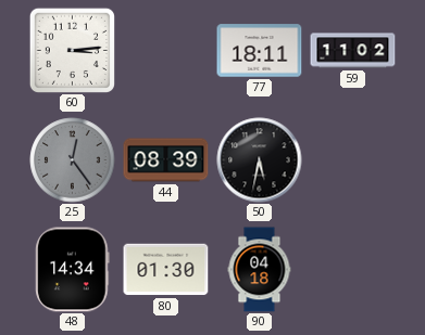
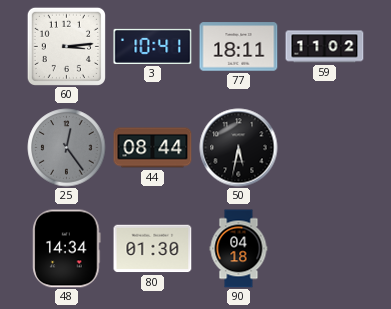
3: none -> 10:41 (153, 46)
44: 08:39 -> 08:44 (153, 148)
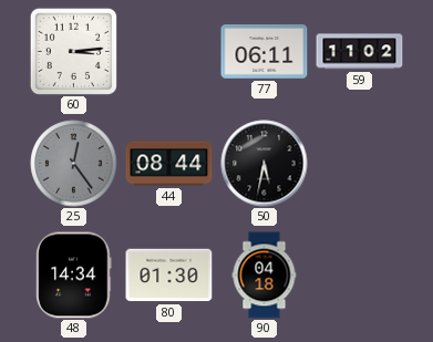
3: 10:41 -> none (153, 46)
77: 18:11 -> 06:11 (265, 52)
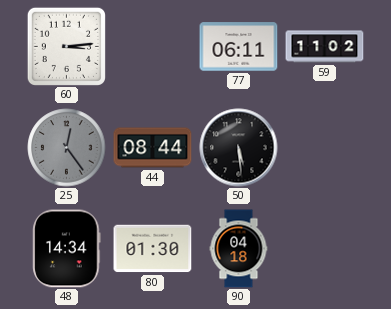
50: 5:32 -> 5:29 (239, 148)
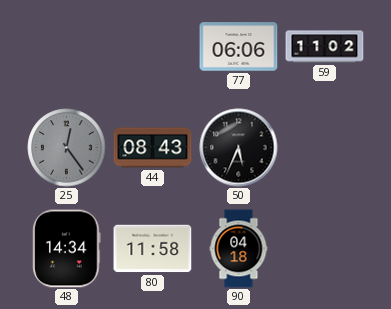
60: 3:14 -> none (66, 46)
77: 06:11 -> 06:06 (239, 47)
44: 08:44 -> 08:43 (153, 148)
50: 5:29 -> 5:34 (239, 148)
80: 01:30 -> 11:58 (153, 249)
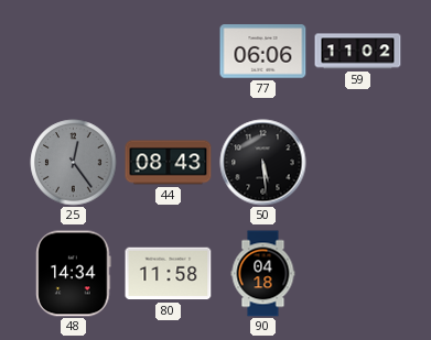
50: 5:34 -> 5:29 (263, 163)
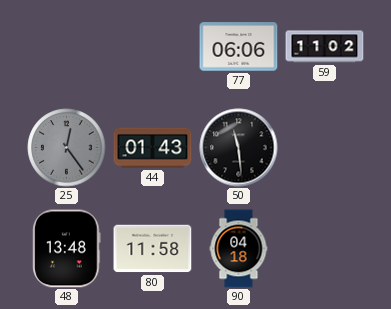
44: 08:43 -> 01:43 (153, 148)
50: 5:29 -> 11:29 (239, 148)
48: 14:34 -> 13:48 (67, 249)
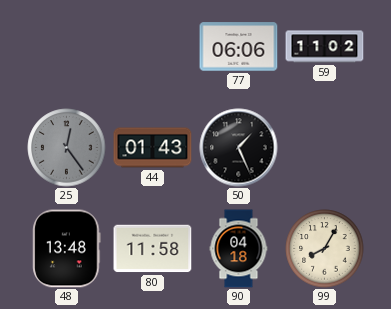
50: 11:29 -> 1:26 (239, 148)
99: none -> 8:05 (325, 249)
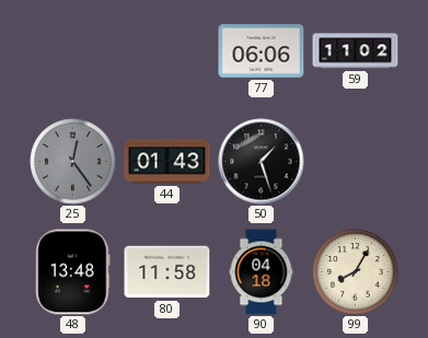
50: 1:26 -> 1:27 (262, 162)
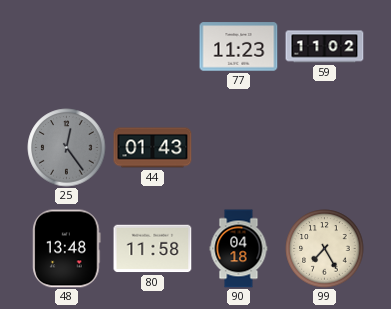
77: 06:06 -> 11:23 (239, 47)
50: 1:27 -> none (262, 162)
99: 8:05 -> 7:25 (325, 249)
